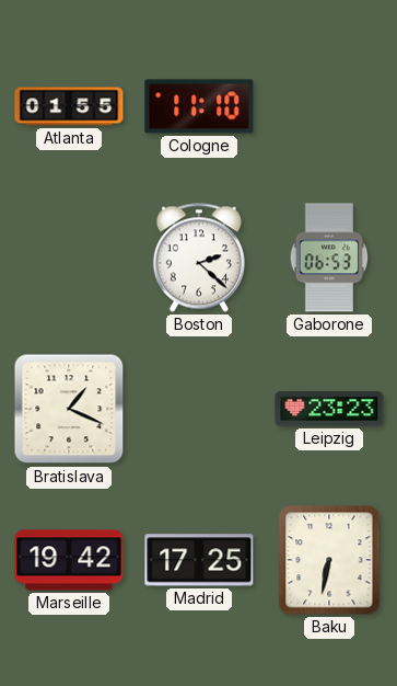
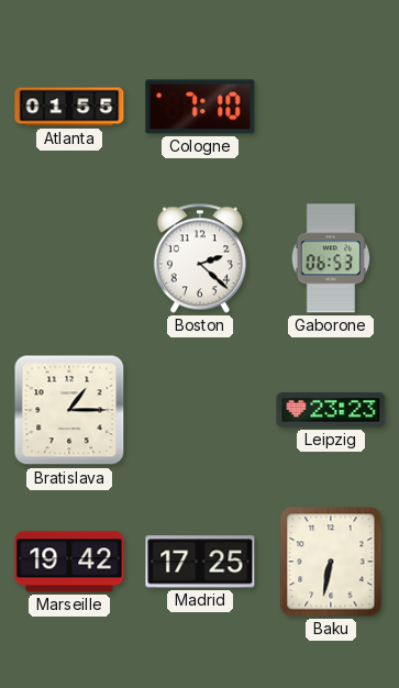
Cologne: 11:10 -> 7:10 (200, 107)
Bratislava: 1:19 -> 1:15 (69, 410)
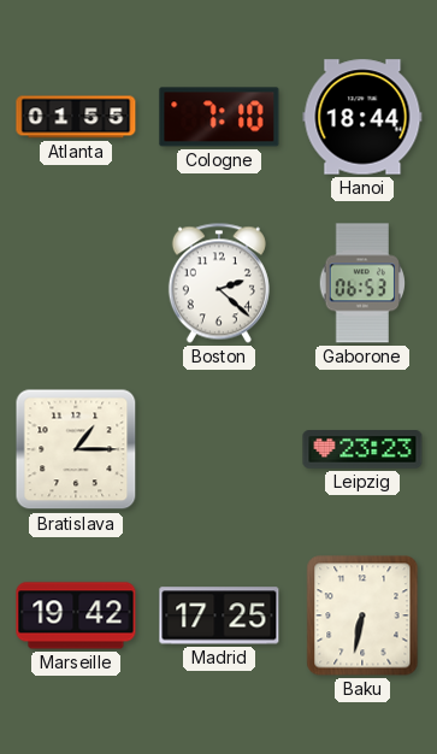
Hanoi: none -> 18:44 (362, 117)
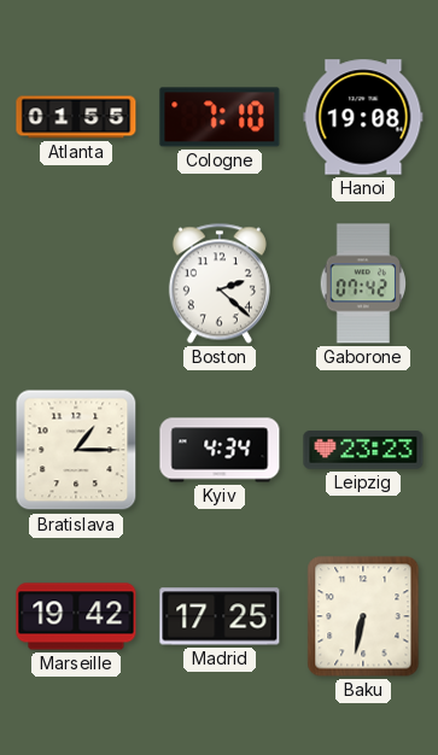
Hanoi: 18:44 -> 19:08 (363, 117)
Gaborone: 06:53 -> 07:42 (362, 283)
Kyiv: none -> 4:34 (220, 450)
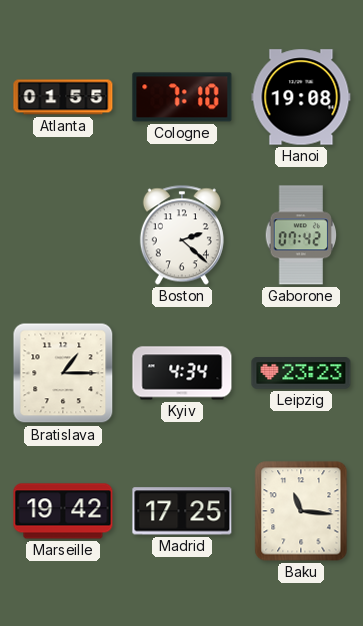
Baku: 6:32 -> 11:16 (301, 511)
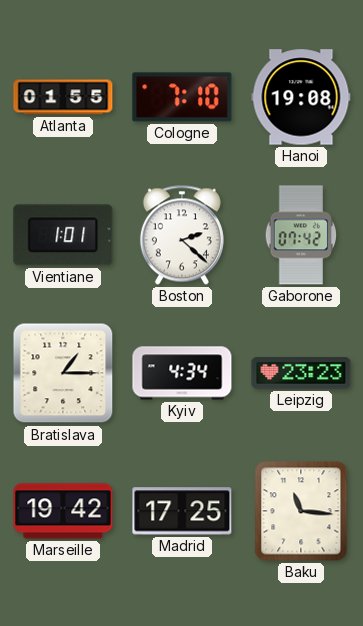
Vientiane: none -> 1:01 (63, 235)
